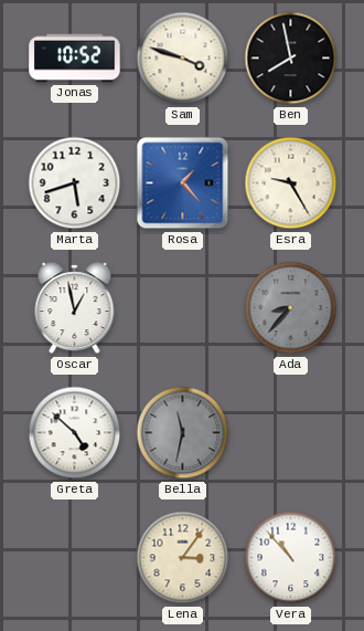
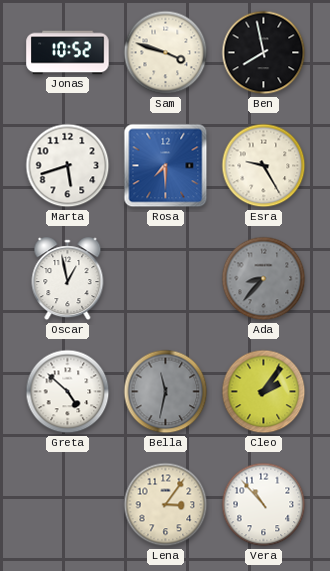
Rosa: 1:23 -> 7:30 (166, 166)
Cleo: none -> 2:06 (264, 392)
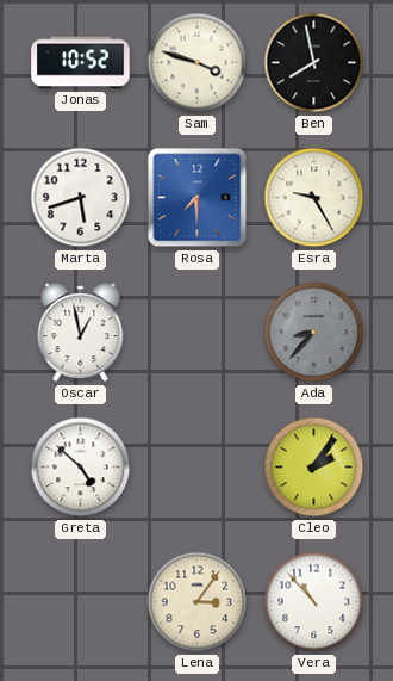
Bella: 11:32 -> none (166, 392)
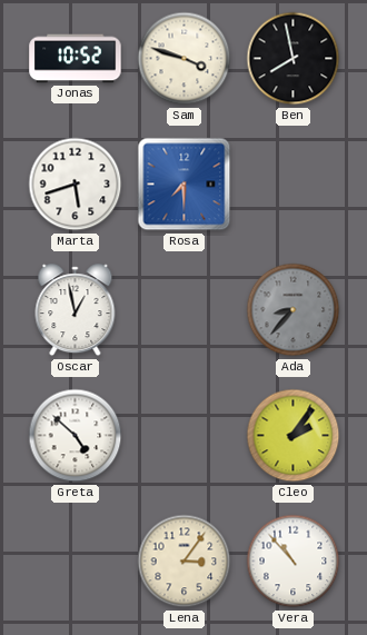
Esra: 9:25 -> none (314, 198)
